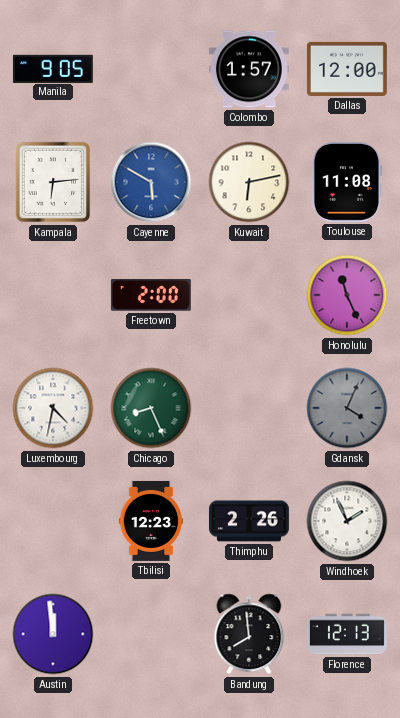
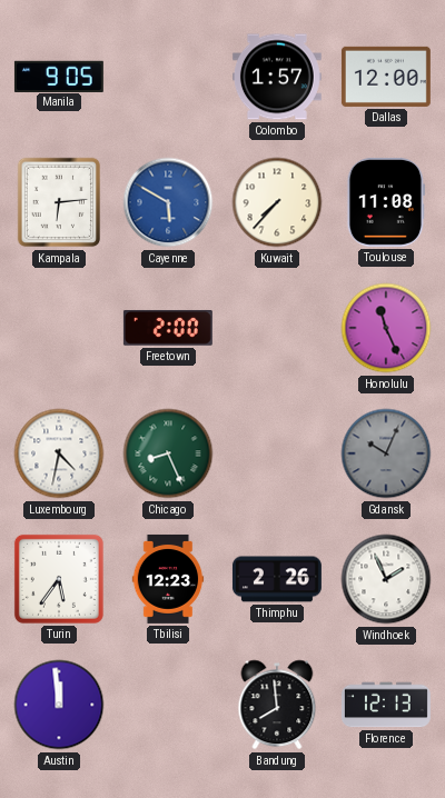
Kuwait: 6:13 -> 7:37 (277, 202)
Gdansk: 4:04 -> 10:04 (386, 453)
Turin: none -> 5:36 (59, 579)
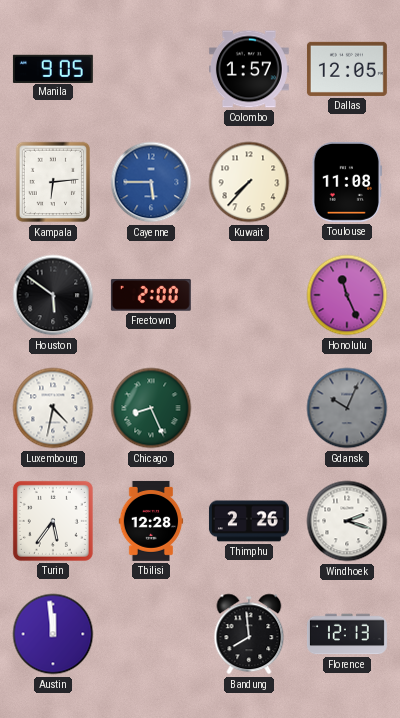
Dallas: 12:00 -> 12:05 (347, 69)
Cayenne: 5:50 -> 5:45 (151, 182)
Houston: none -> 5:51 (53, 295)
Tbilisi: 12:23 -> 12:28 (151, 521)
Windhoek: 1:56 -> 2:18 (347, 521)
